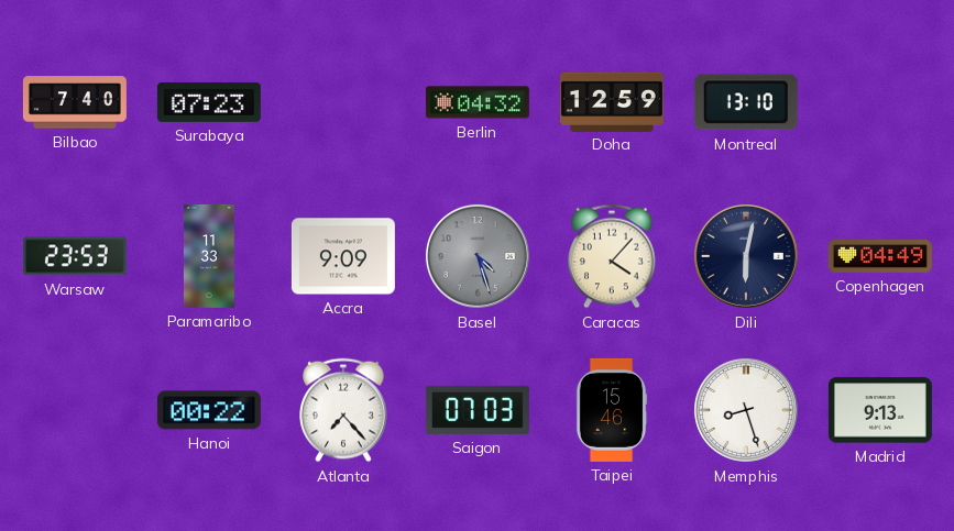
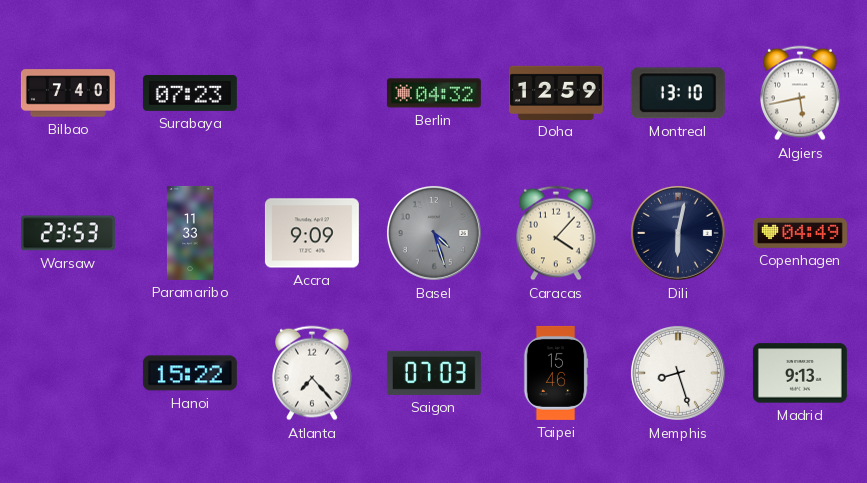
Algiers: none -> 5:43 (801, 93)
Hanoi: 00:22 -> 15:22 (190, 373)
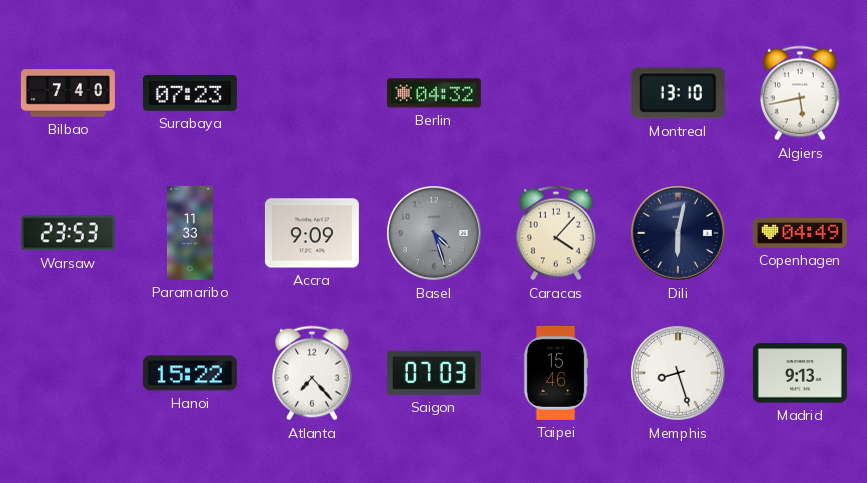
Doha: 12:59 -> none (556, 92)
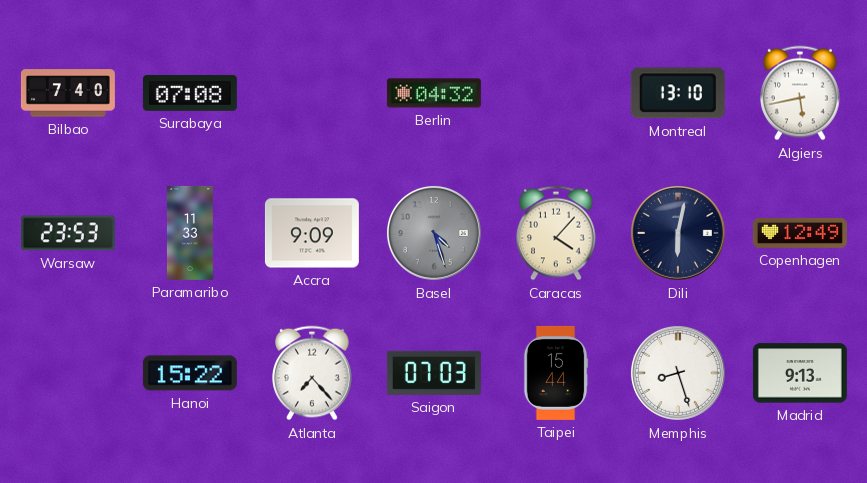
Surabaya: 07:23 -> 07:08 (190, 93)
Copenhagen: 04:49 -> 12:49 (800, 233)
Taipei: 15:46 -> 15:44 (556, 373)
